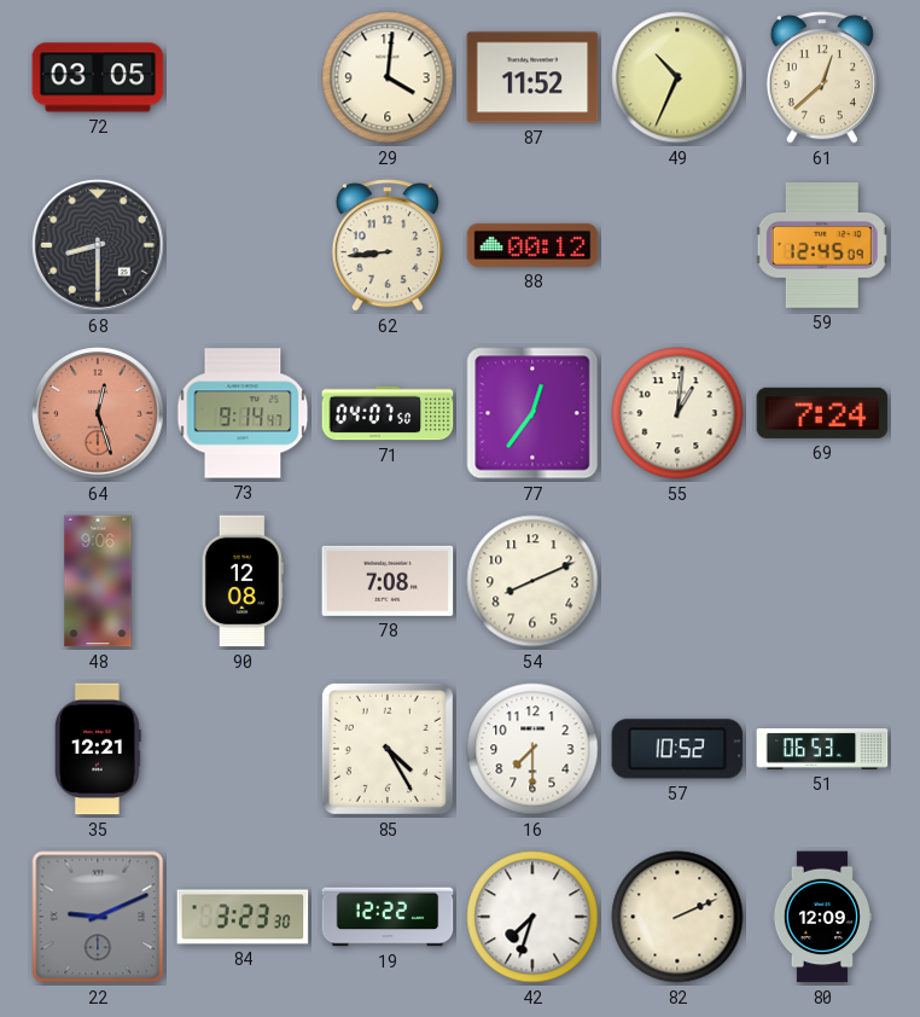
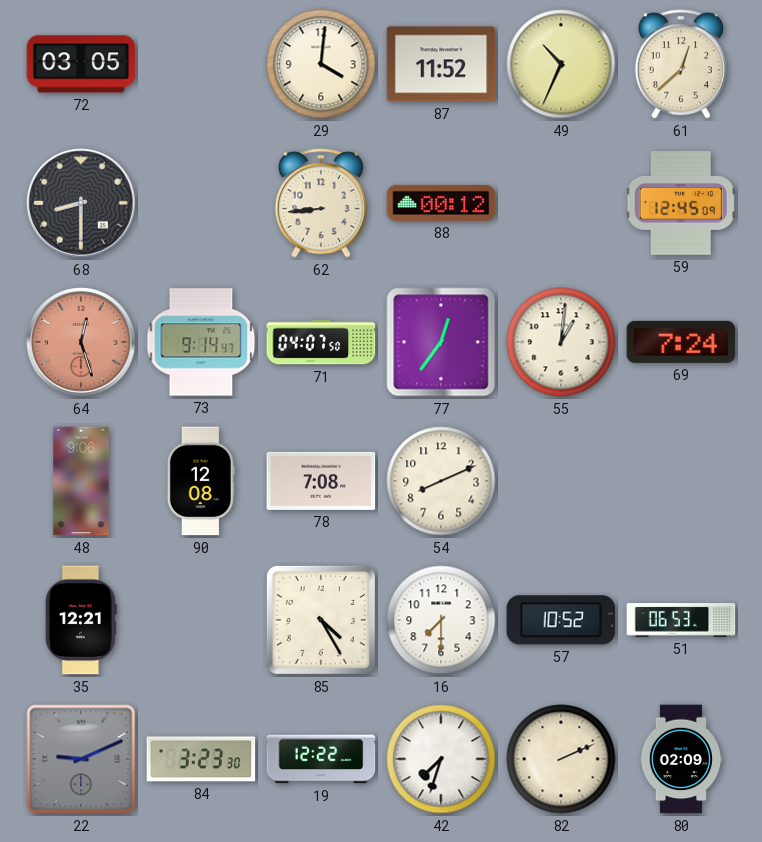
80: 12:09 -> 02:09 (681, 759)
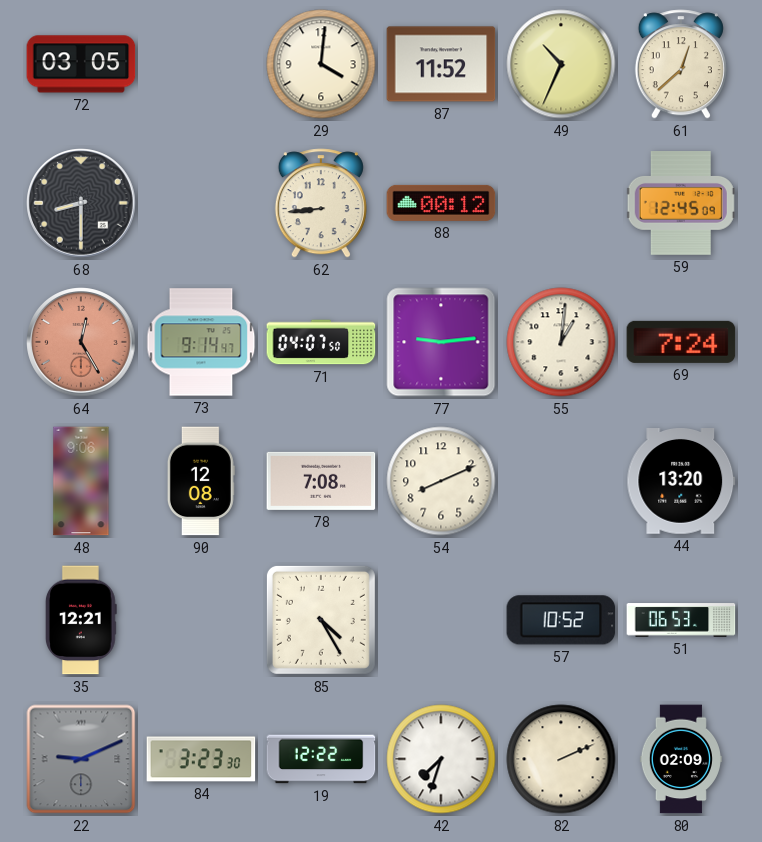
64: 12:27 -> 12:25 (81, 342)
77: 12:36 -> 9:14 (441, 342)
44: none -> 13:20 (681, 482)
16: 7:30 -> none (441, 620)
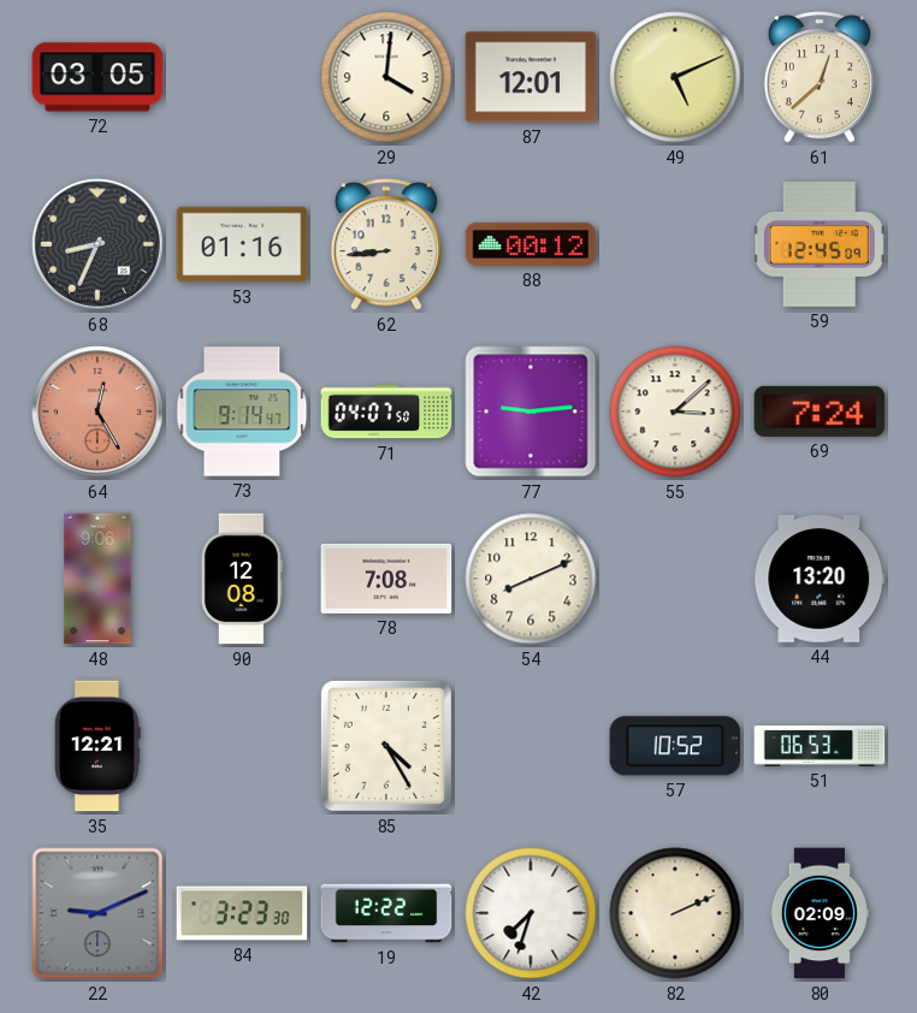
87: 11:52 -> 12:01 (531, 77)
49: 10:34 -> 5:11 (675, 77)
68: 8:30 -> 8:34 (97, 244)
53: none -> 01:16 (242, 244)
55: 1:01 -> 3:08 (675, 411)
